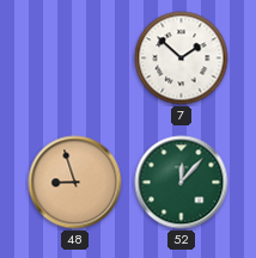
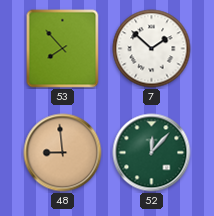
53: none -> 7:53 (63, 49)
48: 8:57 -> 8:59 (63, 153)
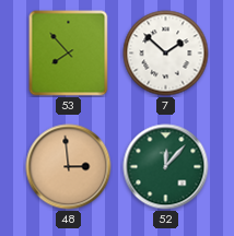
48: 8:59 -> 2:59 (69, 167)
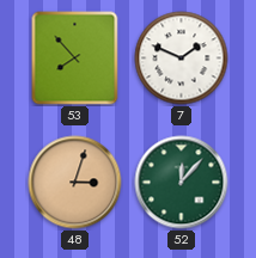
7: 1:52 -> 1:49 (182, 59)
48: 2:59 -> 3:03 (75, 183)
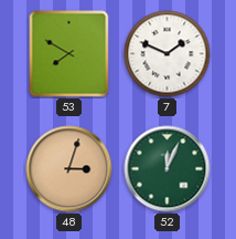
53: 7:53 -> 7:50 (69, 54)
52: 12:07 -> 12:04 (168, 169)
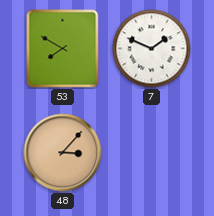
48: 3:03 -> 3:07 (63, 153)
52: 12:04 -> none (168, 169)
